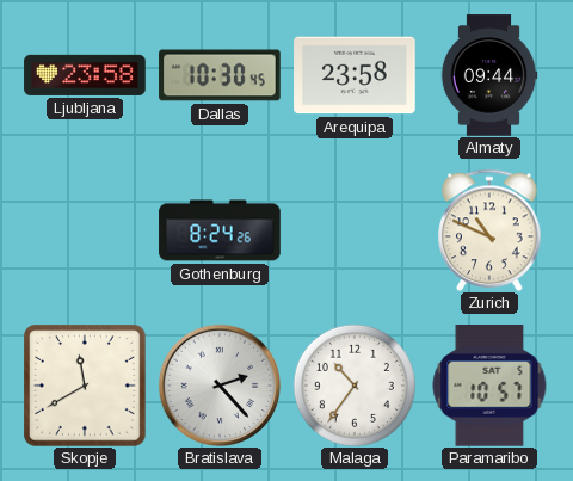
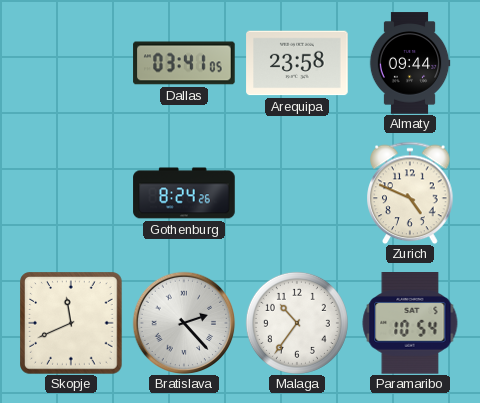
Ljubljana: 23:58 -> none (85, 75)
Dallas: 10:30 -> 03:41 (184, 63)
Zurich: 10:49 -> 4:49 (410, 193)
Skopje: 11:40 -> 11:41 (71, 323)
Paramaribo: 10:57 -> 10:54 (410, 324)
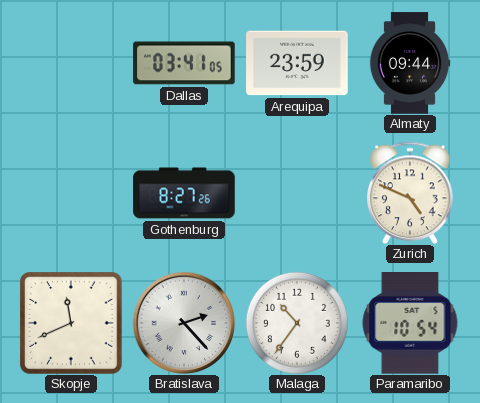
Arequipa: 23:58 -> 23:59 (297, 63)
Gothenburg: 8:24 -> 8:27 (184, 193)
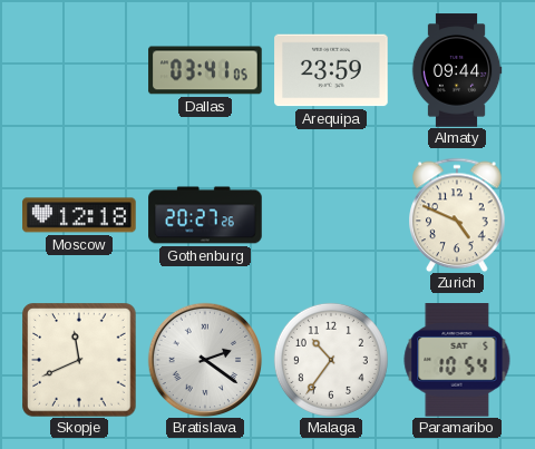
Moscow: none -> 12:18 (79, 215)
Gothenburg: 8:27 -> 20:27 (205, 215)
Bratislava: 2:23 -> 2:21 (205, 360)
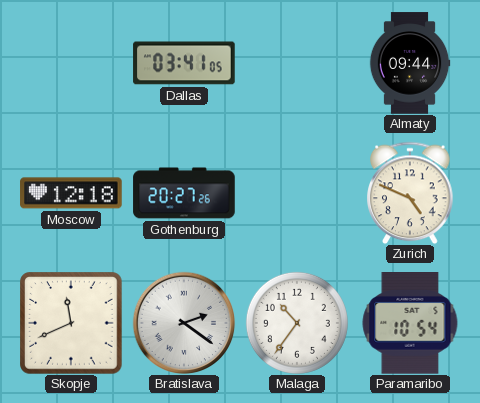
Arequipa: 23:59 -> none (331, 70)
